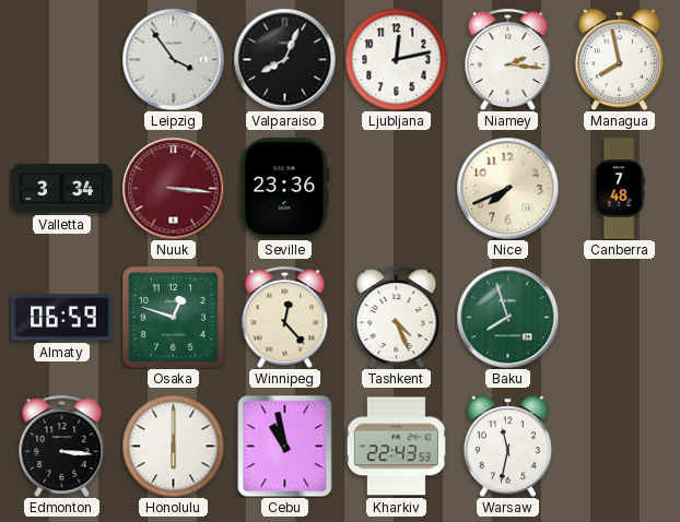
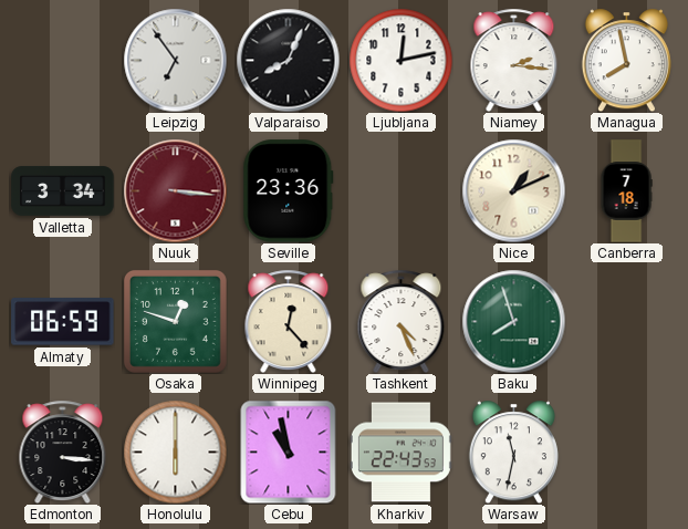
Leipzig: 3:54 -> 6:54 (175, 60)
Nice: 7:41 -> 1:11 (513, 190)
Canberra: 7:48 -> 7:18 (626, 191)
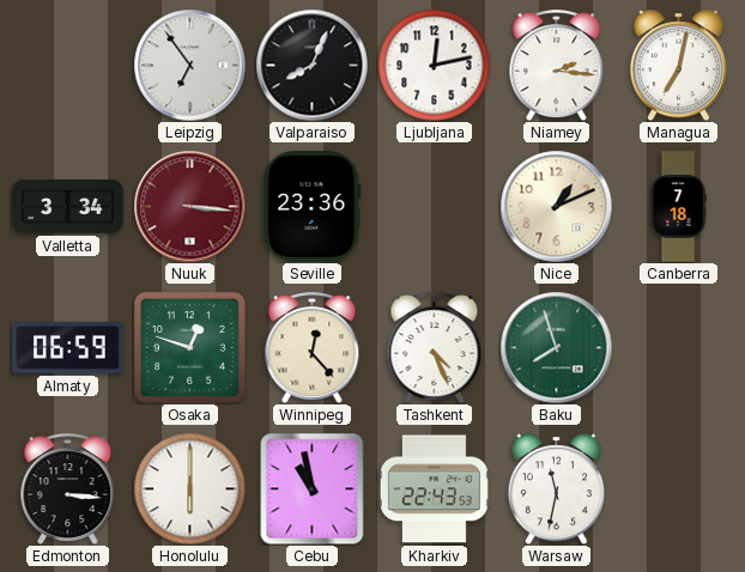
Managua: 7:58 -> 7:02 (678, 65)
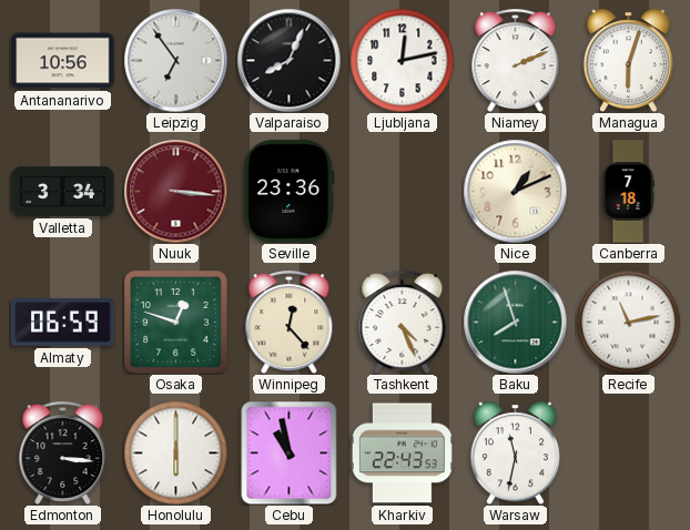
Antananarivo: none -> 10:56 (63, 61)
Niamey: 2:16 -> 2:11 (516, 60)
Managua: 7:02 -> 6:03 (628, 60)
Recife: none -> 11:13 (628, 322)
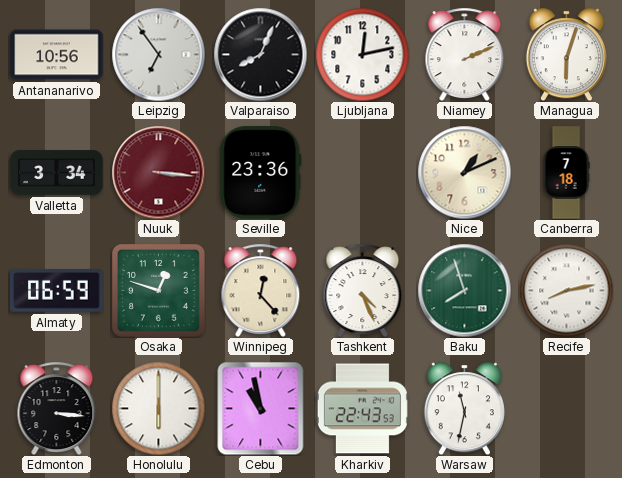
Recife: 11:13 -> 8:13 (566, 290)
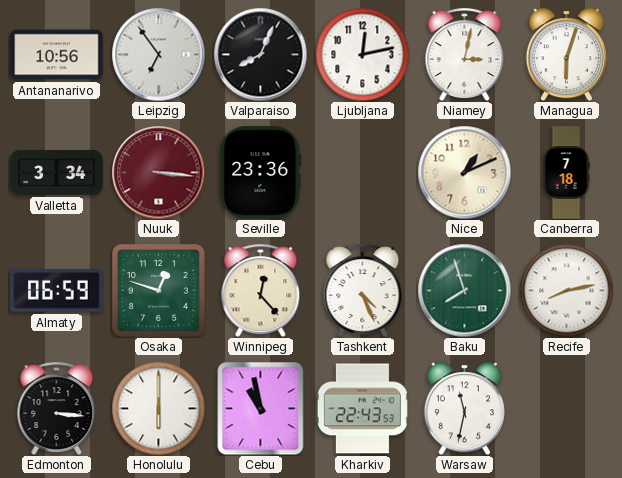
Niamey: 2:11 -> 3:02 (465, 54)
